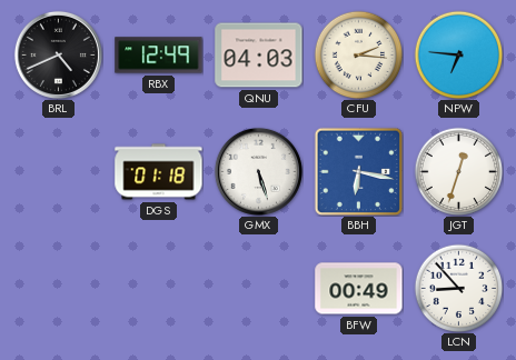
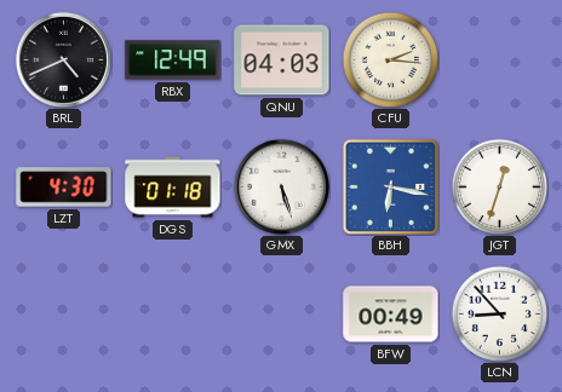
NPW: 6:46 -> none (458, 54)
LZT: none -> 4:30 (64, 188)
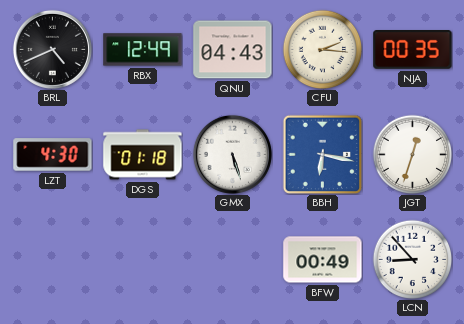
QNU: 04:03 -> 04:43 (233, 50)
NJA: none -> 00:35 (413, 50)
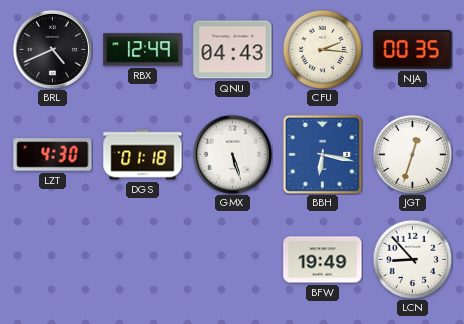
BFW: 00:49 -> 19:49 (323, 260)
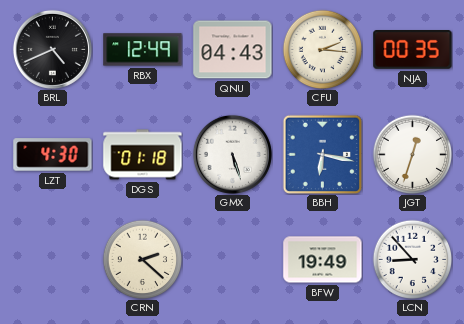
CRN: none -> 2:22 (142, 259)
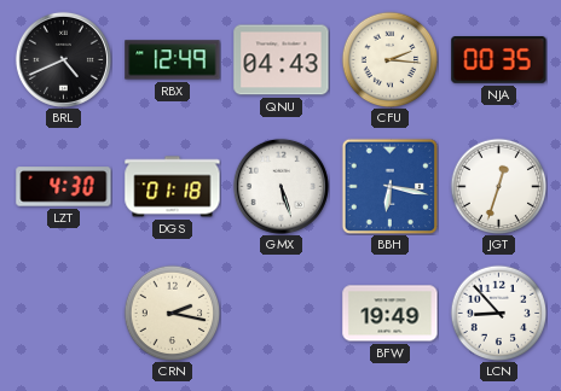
CRN: 2:22 -> 2:17 (172, 313)
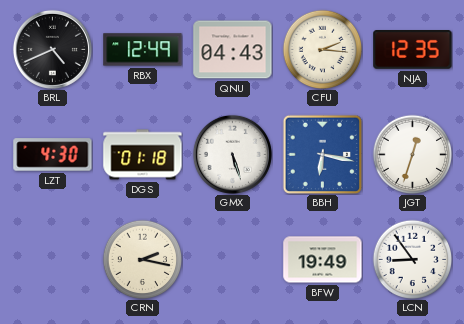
NJA: 00:35 -> 12:35 (413, 50)
LCN: 8:53 -> 8:54 (412, 259)
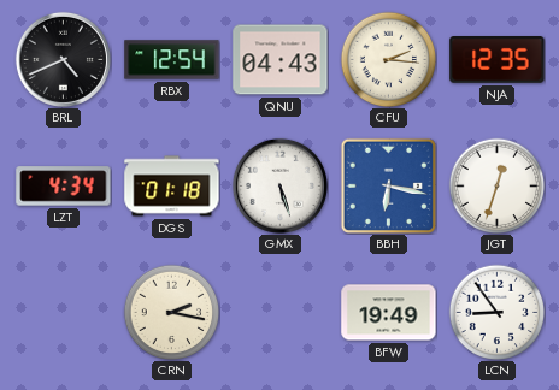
RBX: 12:49 -> 12:54 (172, 60)
LZT: 4:30 -> 4:34 (64, 187)
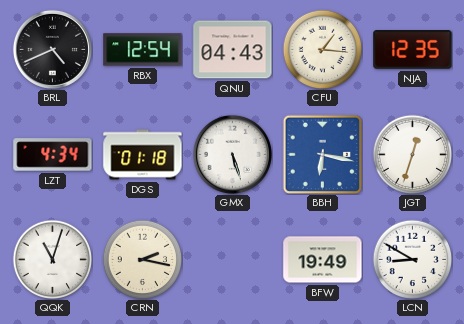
CFU: 2:16 -> 1:16 (322, 49)
QQK: none -> 11:03 (52, 259)
LCN: 8:54 -> 8:50 (412, 259)
